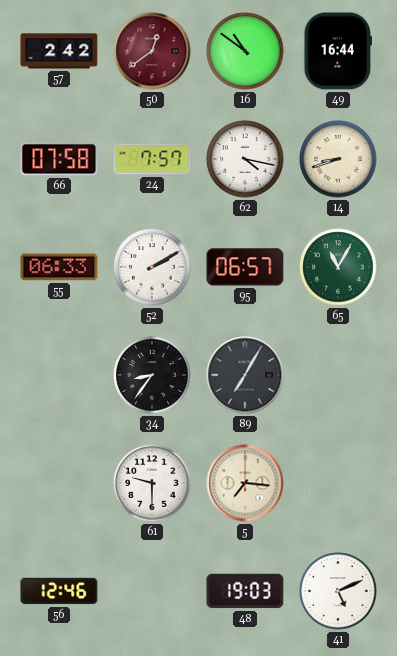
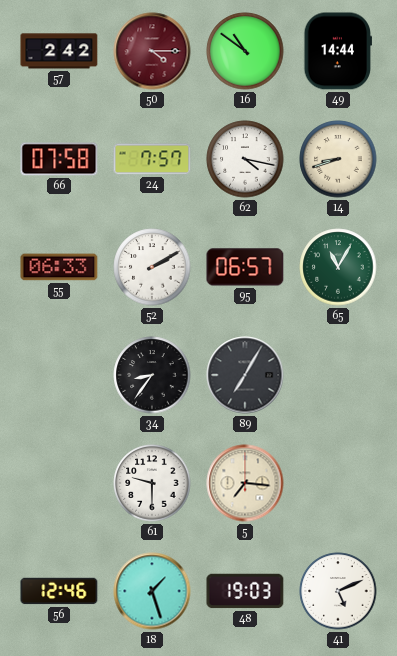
50: 12:39 -> 4:15 (152, 51)
49: 16:44 -> 14:44 (337, 51)
18: none -> 1:27 (152, 591)
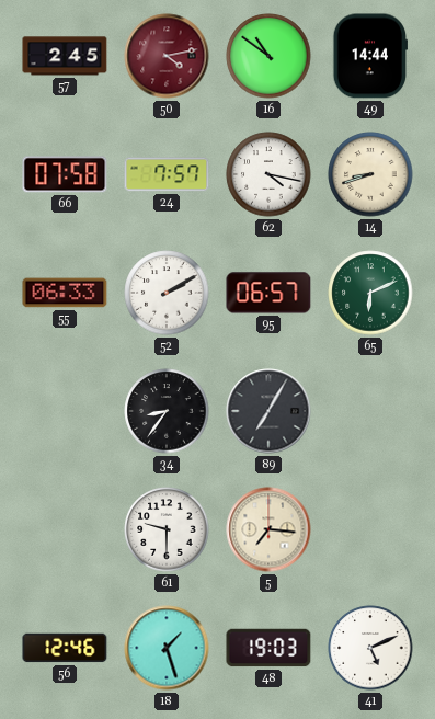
57: 2:42 -> 2:45 (65, 56)
50: 4:15 -> 4:13 (167, 56)
65: 11:05 -> 6:11 (370, 293)
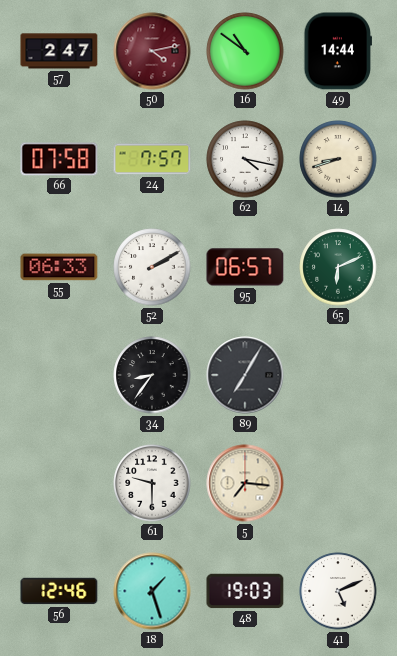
57: 2:45 -> 2:47 (59, 51)
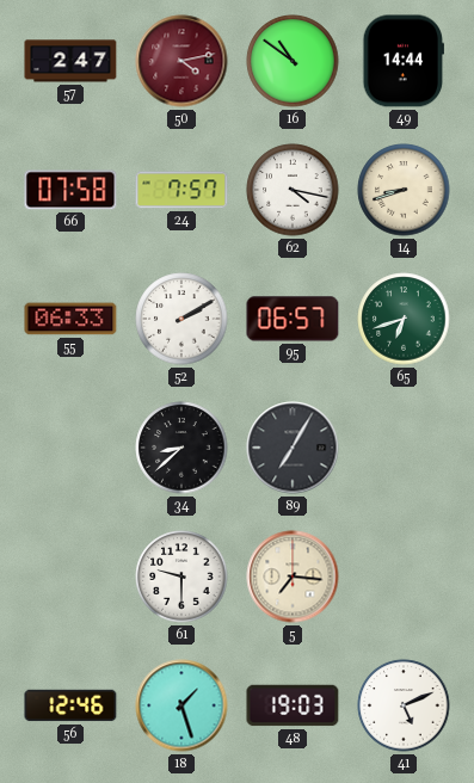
65: 6:11 -> 6:42 (404, 319)
34: 8:36 -> 8:38 (181, 448)
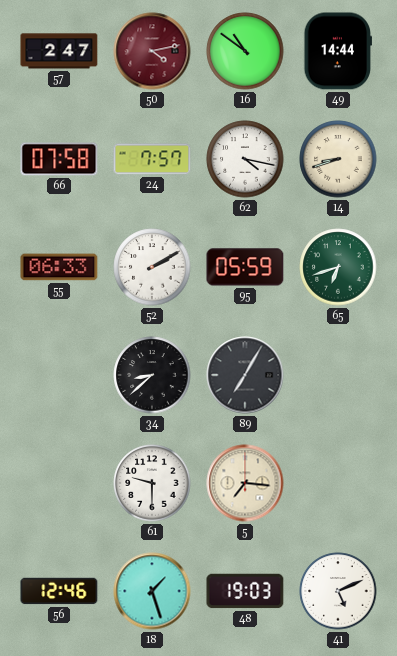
95: 06:57 -> 05:59 (245, 267)
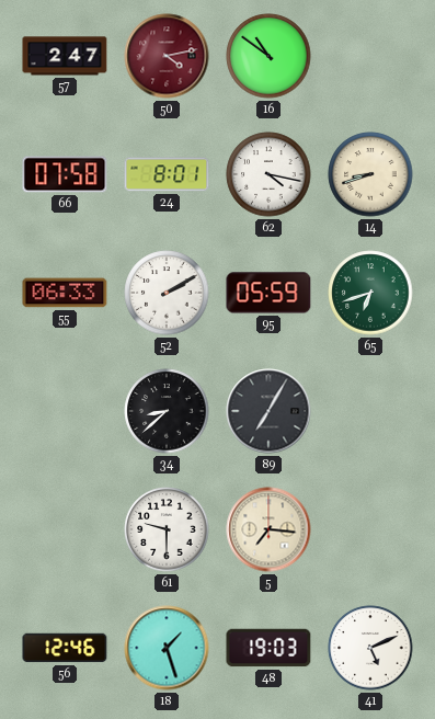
49: 14:44 -> none (337, 51)
24: 7:57 -> 8:01 (167, 174)
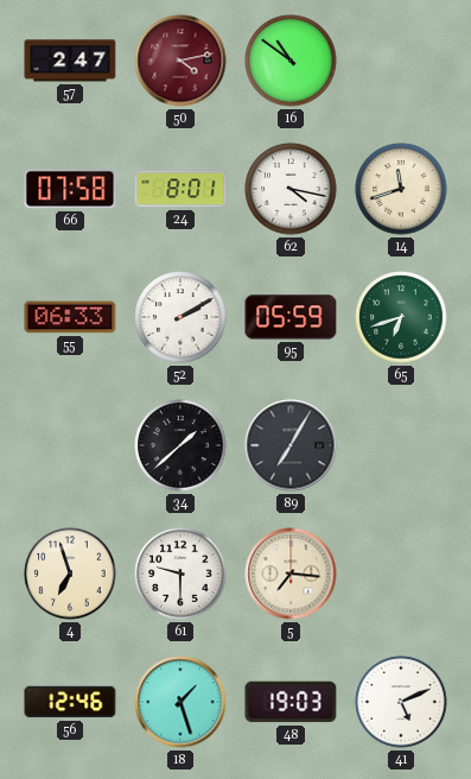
14: 8:42 -> 11:42 (401, 189)
34: 8:38 -> 1:38 (180, 445)
4: none -> 6:57 (70, 574)
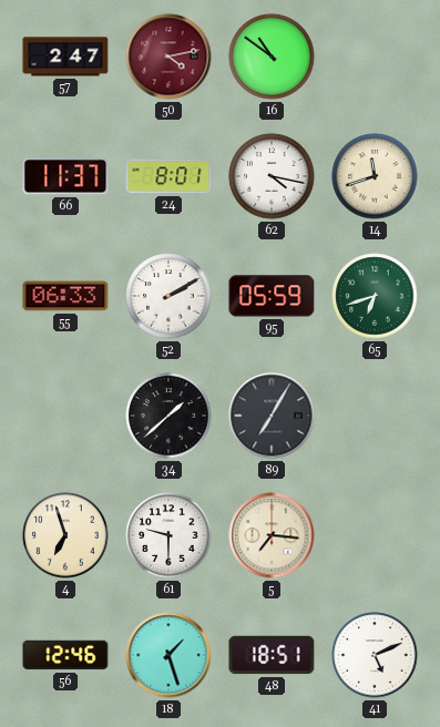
66: 07:58 -> 11:37 (65, 176)
48: 19:03 -> 18:51 (272, 655)
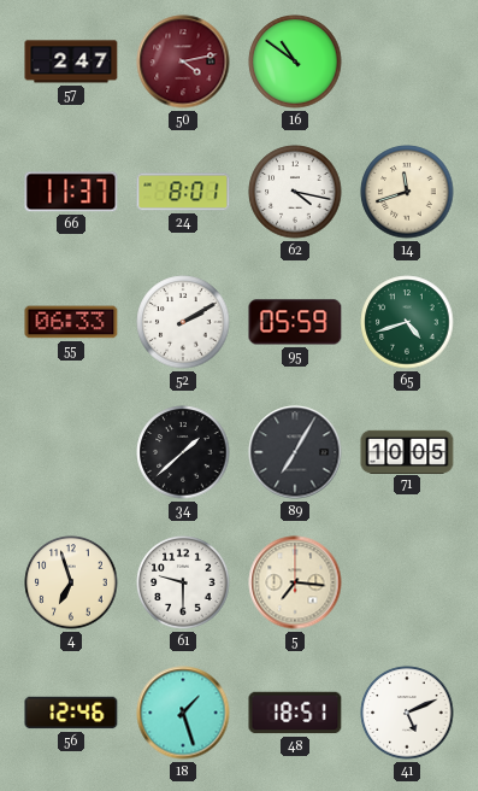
65: 6:42 -> 4:42 (407, 322)
71: none -> 10:05 (407, 451)
